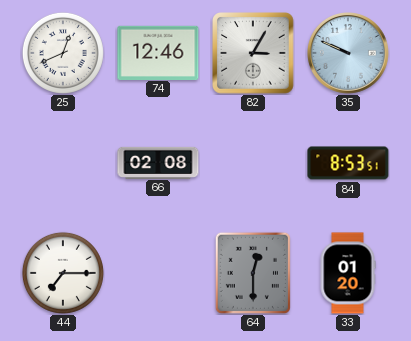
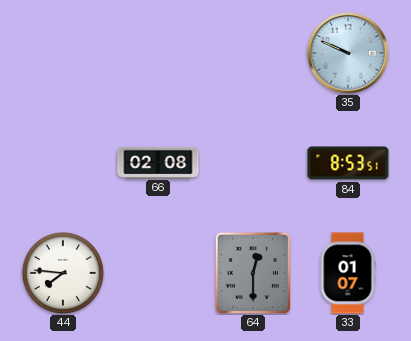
25: 12:41 -> none (63, 53)
74: 12:46 -> none (158, 52)
82: 3:05 -> none (253, 53)
44: 7:15 -> 7:46 (63, 273)
33: 01:20 -> 01:07 (348, 273)
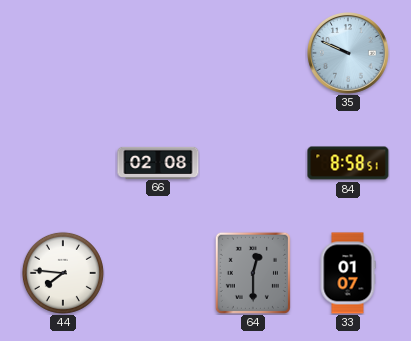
84: 8:53 -> 8:58 (348, 163)
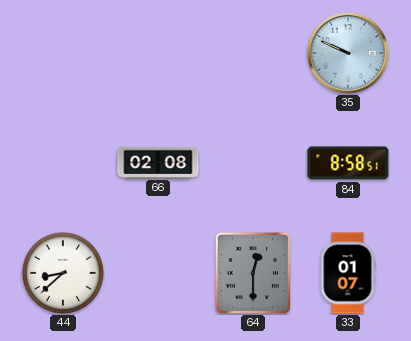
44: 7:46 -> 8:38 (63, 273)
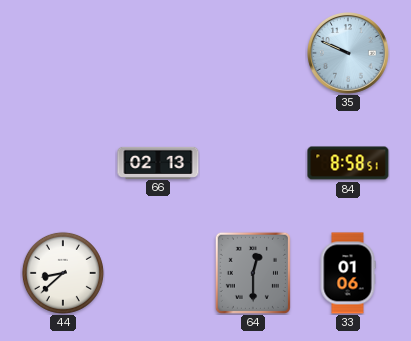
66: 02:08 -> 02:13 (158, 162)
33: 01:07 -> 01:06 (348, 273)
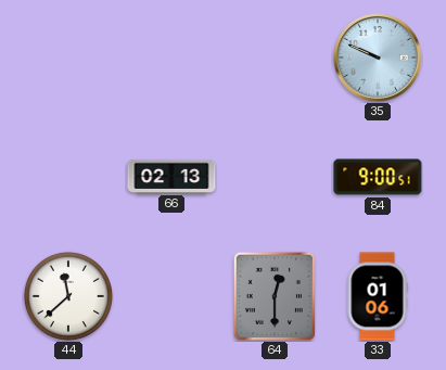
84: 8:58 -> 9:00 (378, 177)
44: 8:38 -> 11:38 (68, 296)
